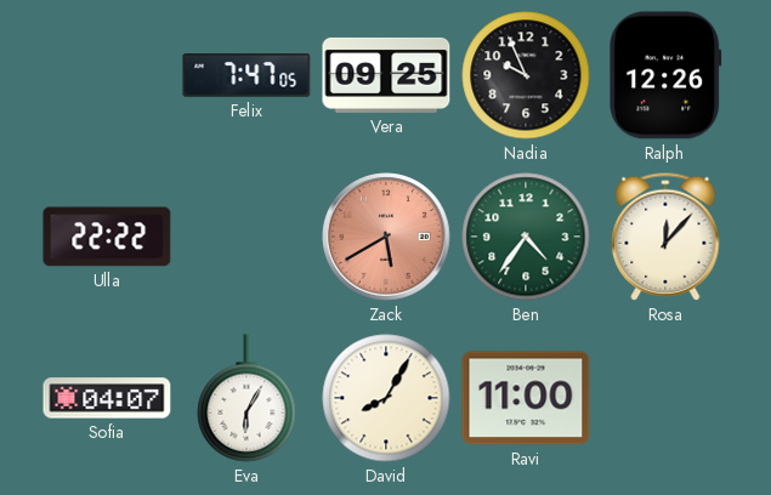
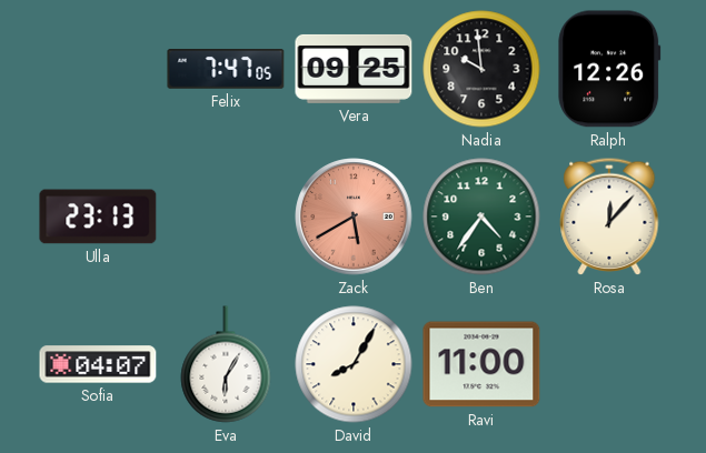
Nadia: 9:56 -> 9:59 (481, 69)
Ulla: 22:22 -> 23:13 (98, 217)
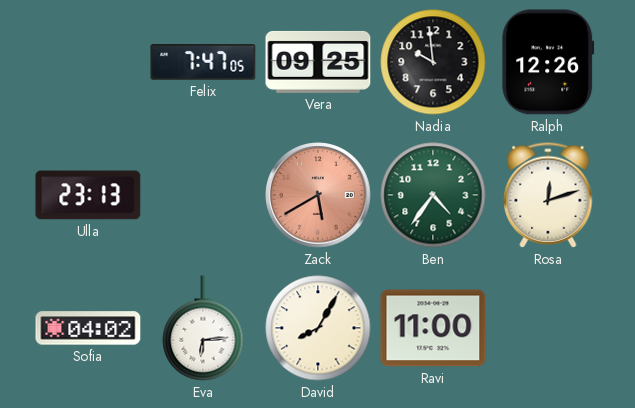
Rosa: 12:07 -> 12:12 (548, 195)
Sofia: 04:07 -> 04:02 (88, 328)
Eva: 6:05 -> 6:14 (203, 328)
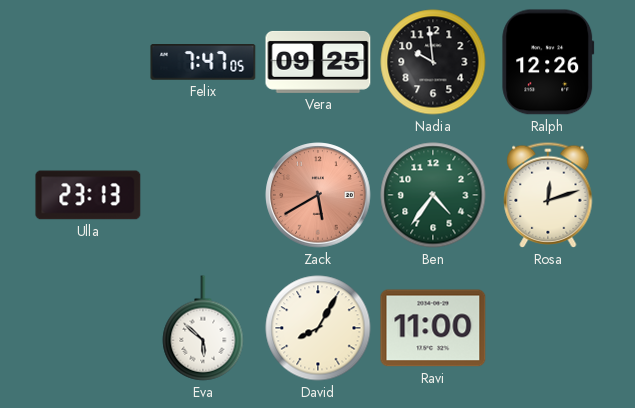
Sofia: 04:02 -> none (88, 328)
Eva: 6:14 -> 5:52 (203, 328)
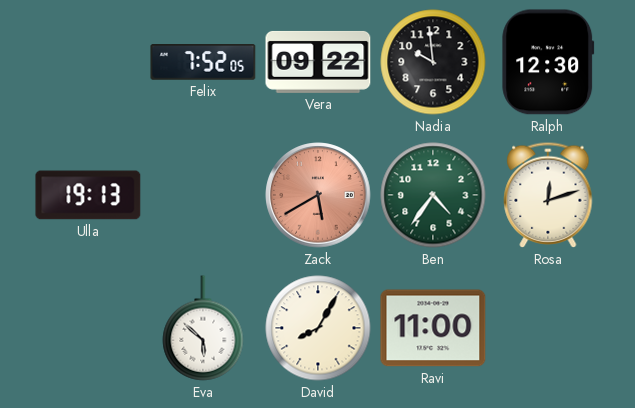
Felix: 7:47 -> 7:52 (203, 63)
Vera: 09:25 -> 09:22 (318, 62)
Ralph: 12:26 -> 12:30 (548, 62)
Ulla: 23:13 -> 19:13 (88, 195)
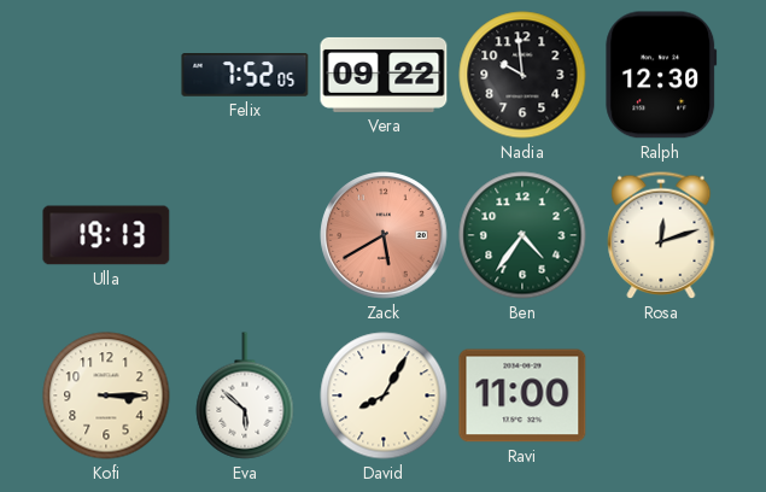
Kofi: none -> 3:15 (106, 396)
